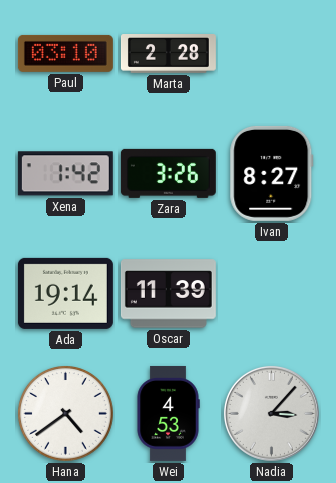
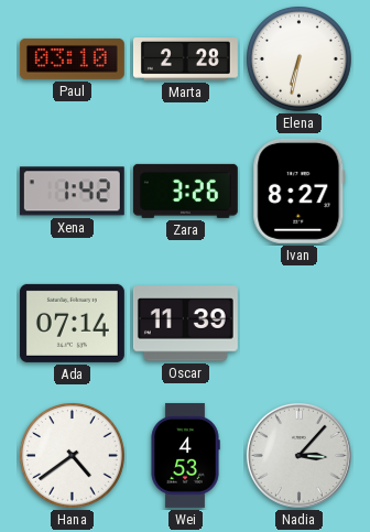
Elena: none -> 6:32 (300, 59)
Ada: 19:14 -> 07:14 (72, 323)
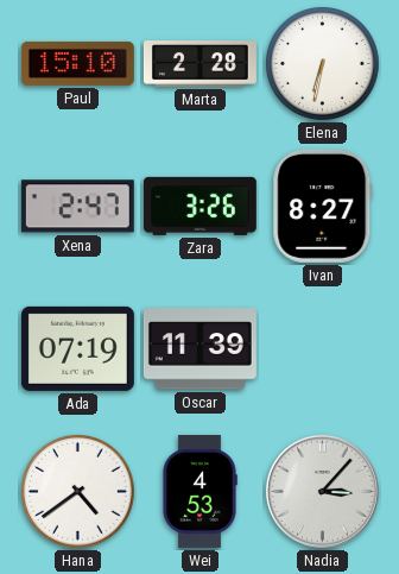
Paul: 03:10 -> 15:10 (77, 63)
Xena: 1:42 -> 2:47 (77, 207)
Ada: 07:14 -> 07:19 (77, 348)
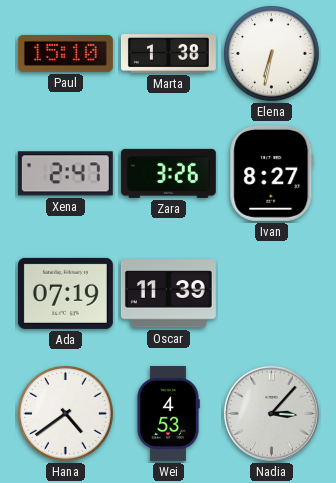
Marta: 2:28 -> 1:38 (168, 54)
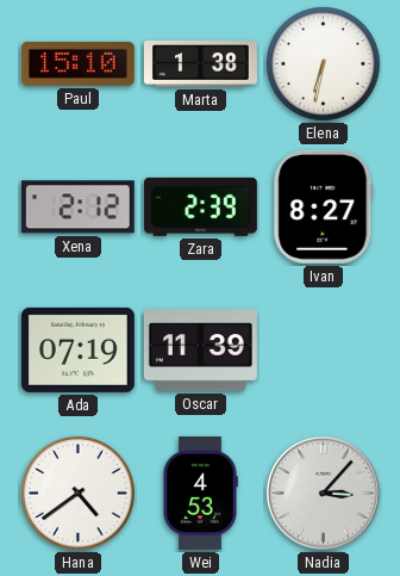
Xena: 2:47 -> 2:12 (77, 208)
Zara: 3:26 -> 2:39 (200, 206)
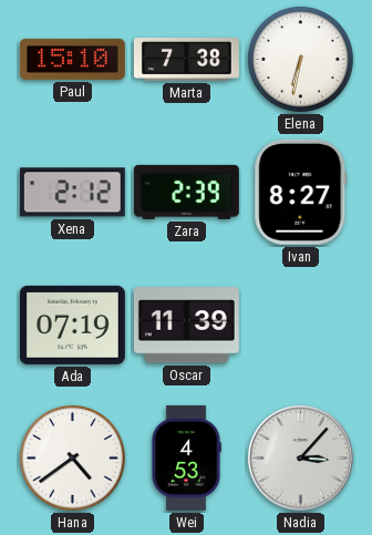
Marta: 1:38 -> 7:38 (186, 60)
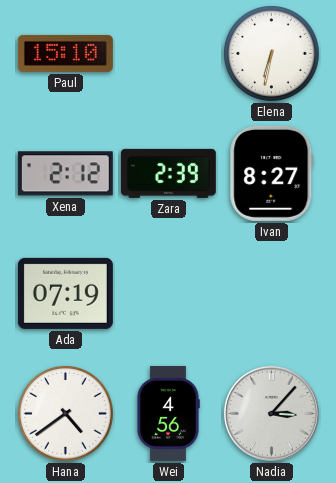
Marta: 7:38 -> none (186, 60)
Oscar: 11:39 -> none (186, 326)
Wei: 4:53 -> 4:56 (168, 413)
